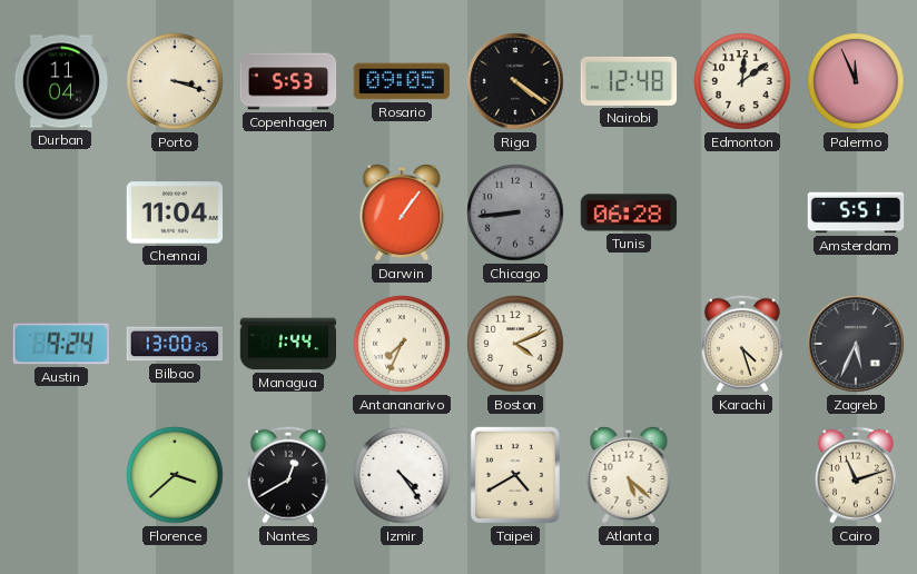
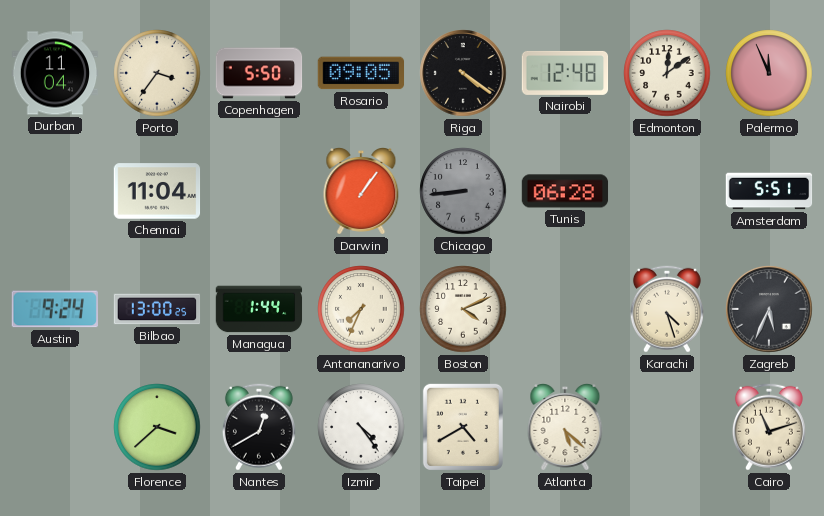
Porto: 3:18 -> 3:36 (157, 73)
Copenhagen: 5:53 -> 5:50 (259, 73)
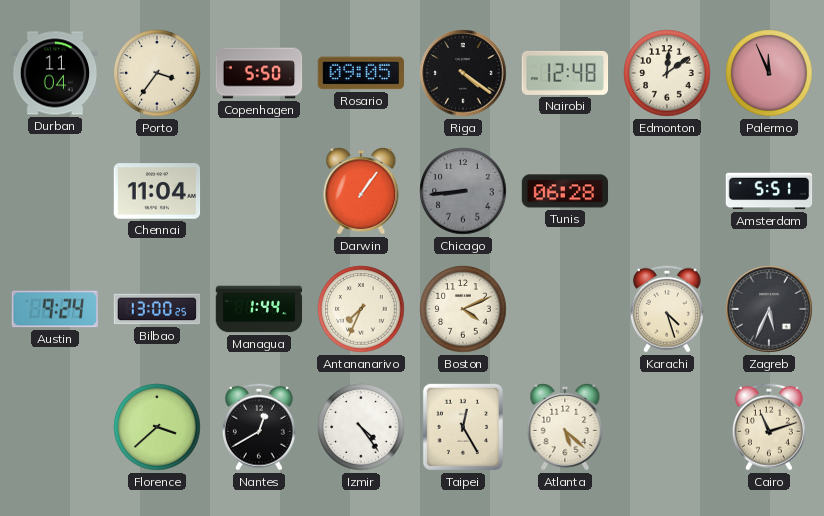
Taipei: 4:40 -> 12:25 (463, 427)
